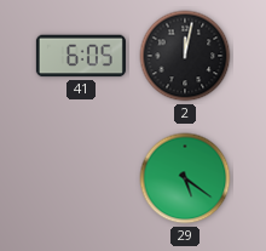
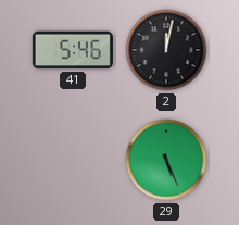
41: 6:05 -> 5:46 (73, 50)
29: 5:21 -> 5:26 (166, 160)
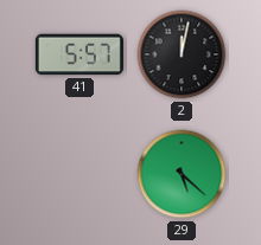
41: 5:46 -> 5:57 (79, 54)
29: 5:26 -> 5:22 (182, 174)
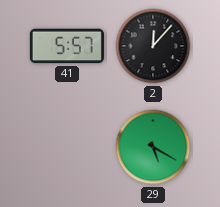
2: 12:02 -> 12:07 (153, 46)
29: 5:22 -> 5:20 (153, 147)
